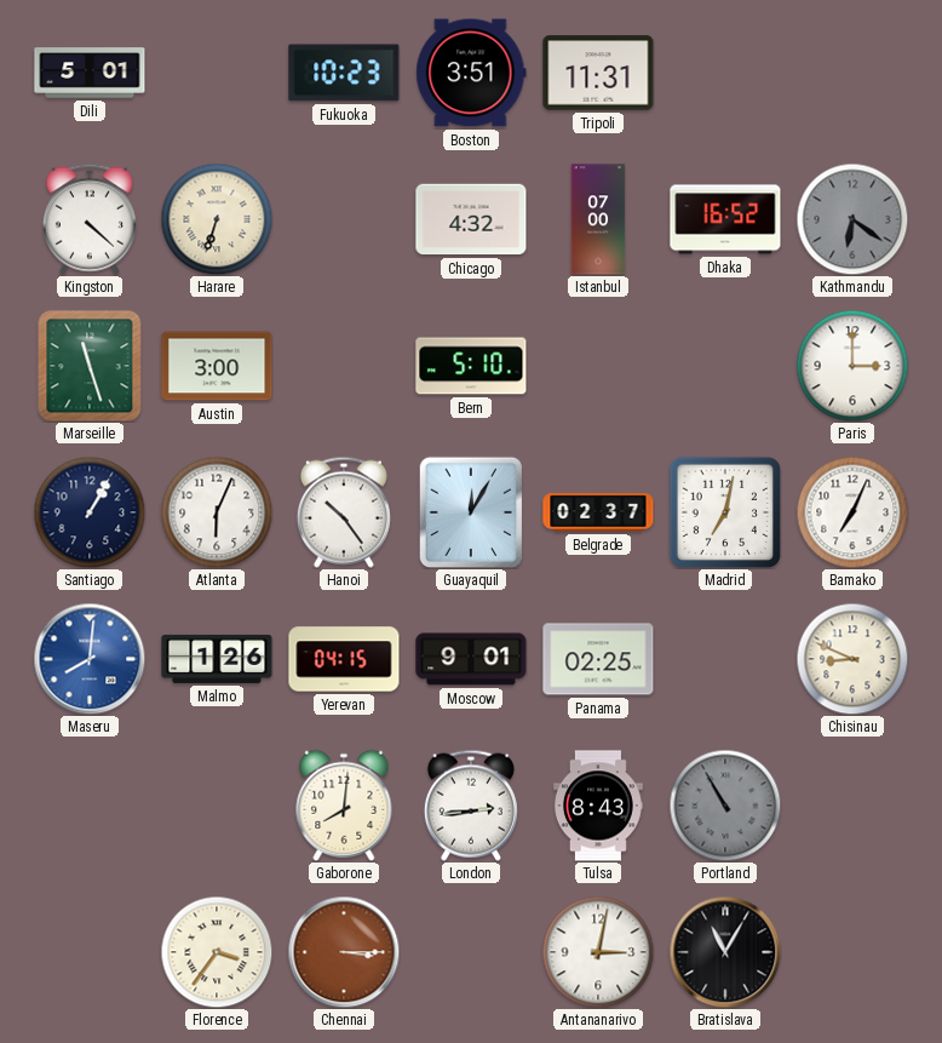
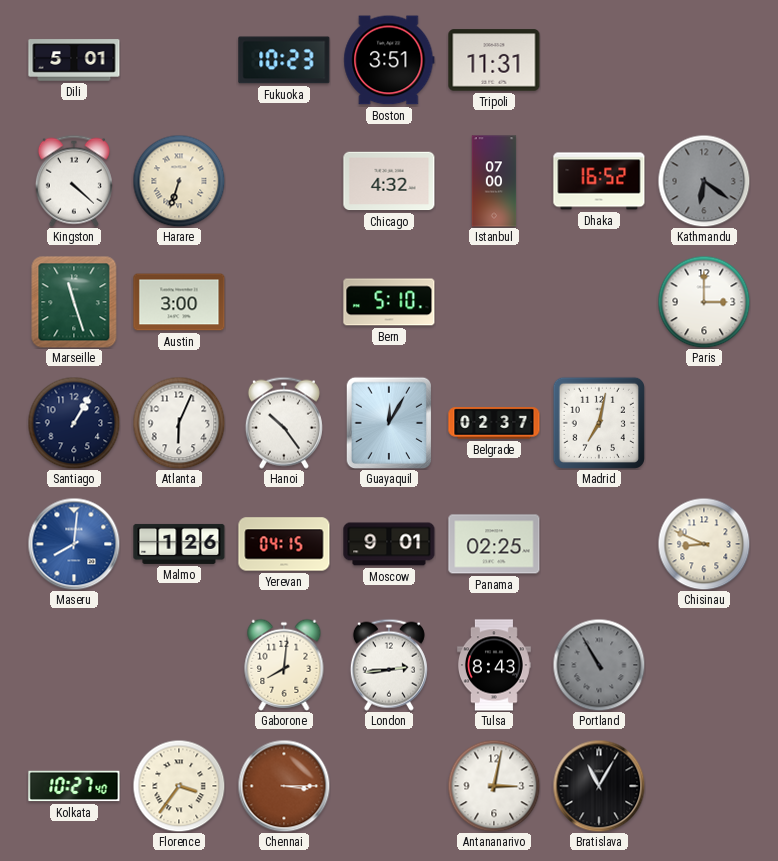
Bamako: 7:04 -> none (852, 512)
Kolkata: none -> 10:27 (74, 786)
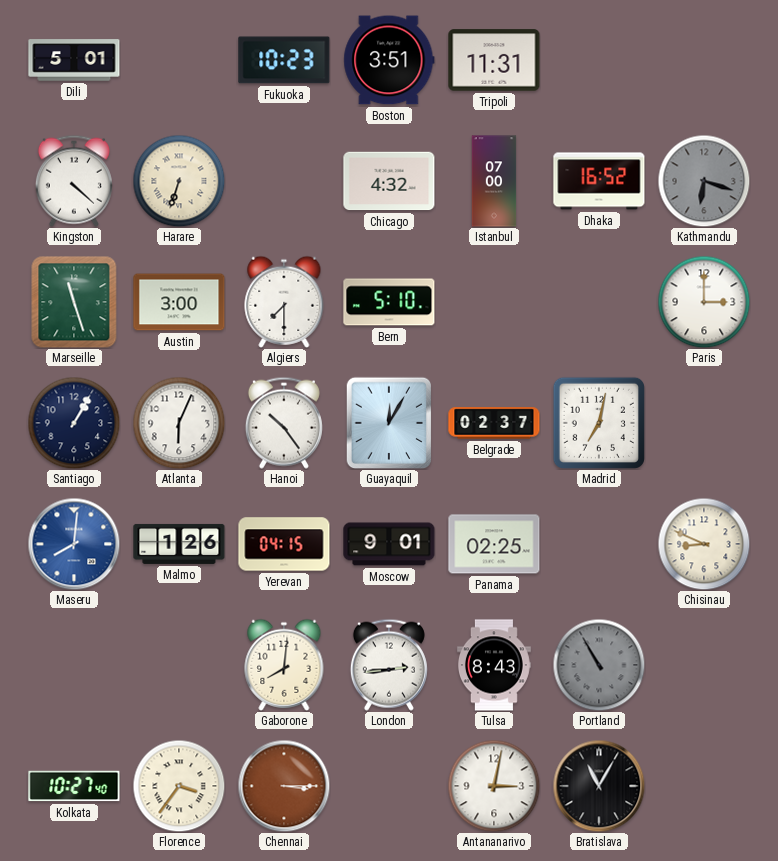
Kathmandu: 6:21 -> 6:18 (704, 181)
Algiers: none -> 7:30 (284, 302)
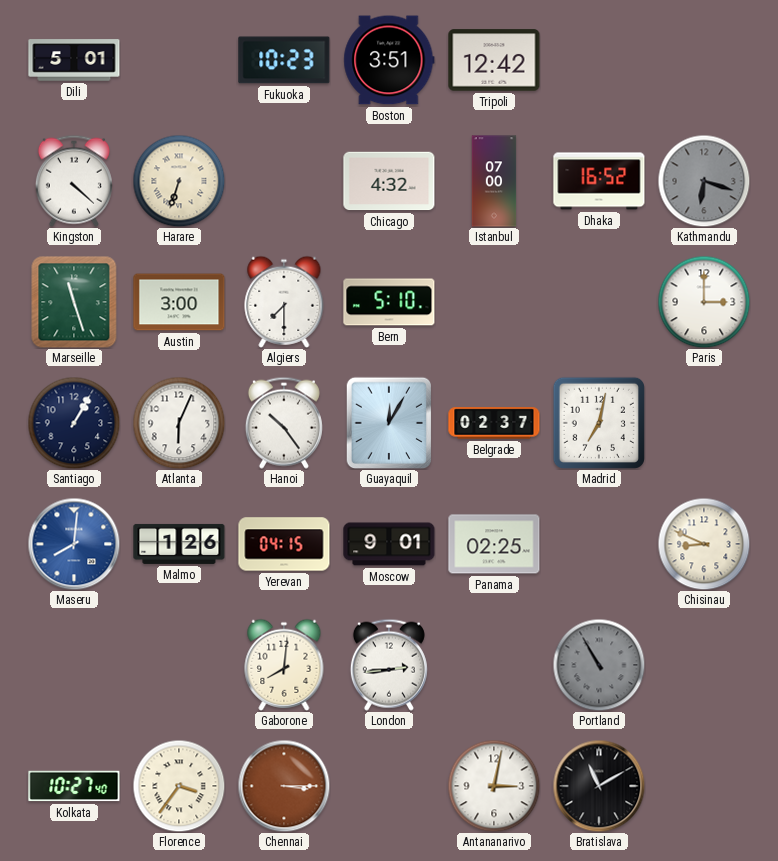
Tripoli: 11:31 -> 12:42 (494, 60)
Tulsa: 8:43 -> none (494, 665)
Bratislava: 11:05 -> 11:10 (599, 786)
